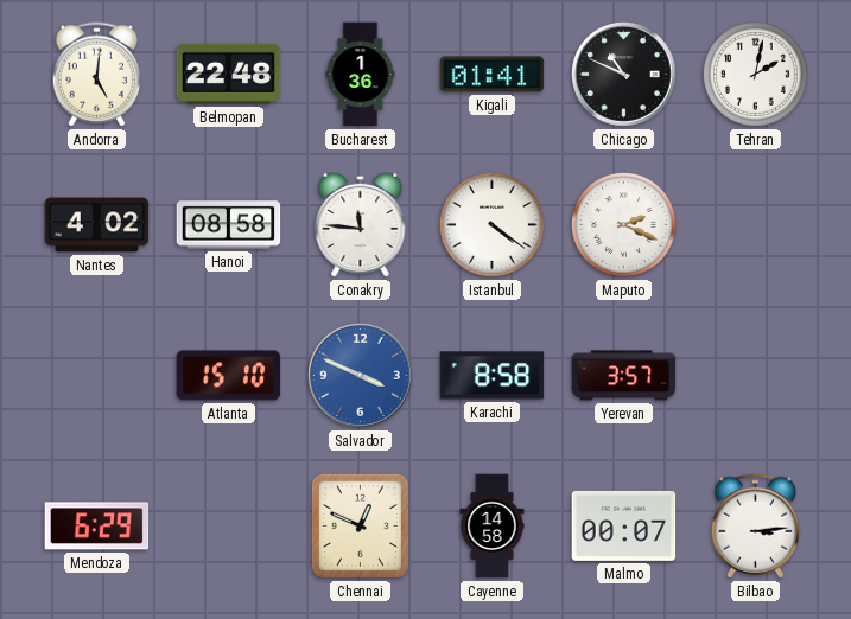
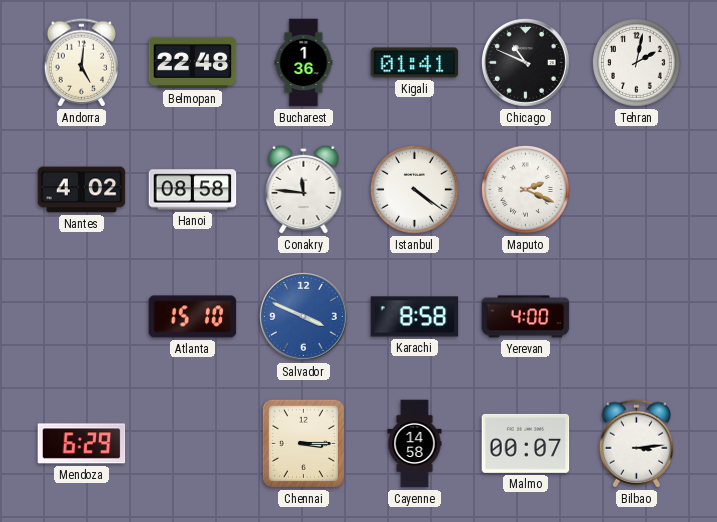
Yerevan: 3:57 -> 4:00 (526, 317)
Chennai: 12:49 -> 3:15 (303, 443)
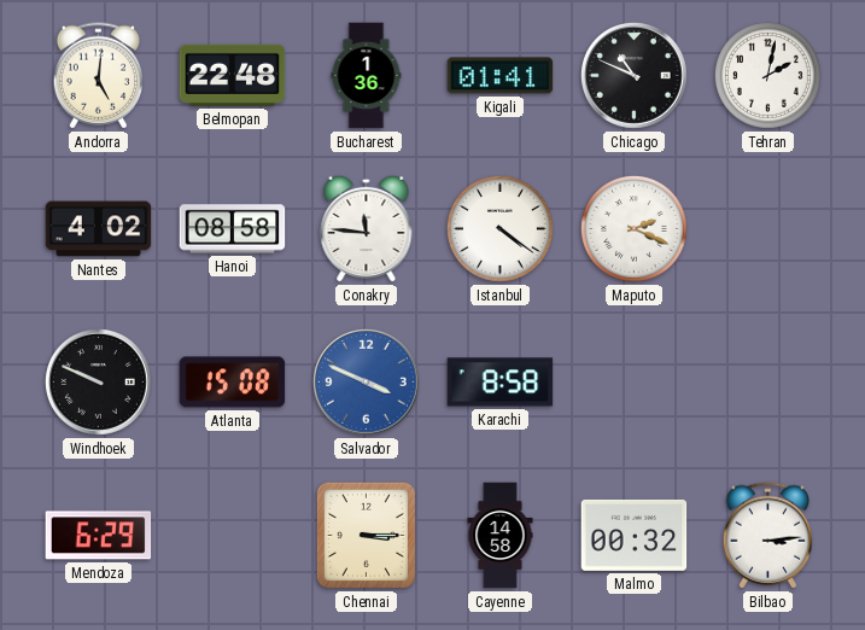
Windhoek: none -> 9:49 (99, 383)
Atlanta: 15:10 -> 15:08 (233, 383)
Yerevan: 4:00 -> none (526, 317)
Malmo: 00:07 -> 00:32 (635, 535)
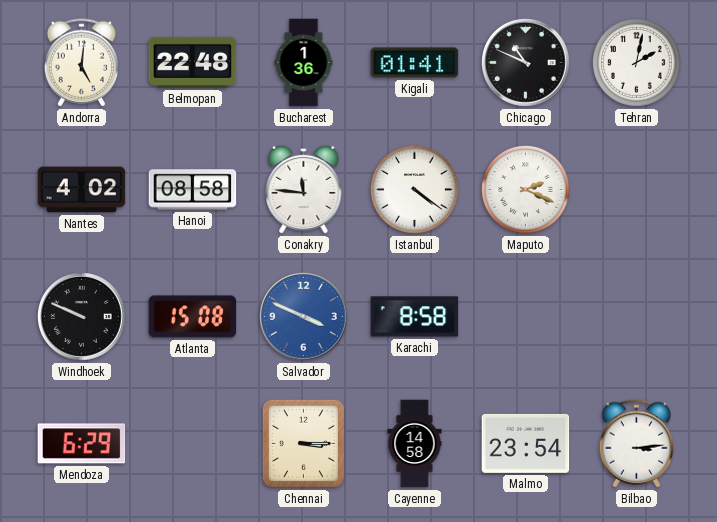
Malmo: 00:32 -> 23:54 (526, 443)
